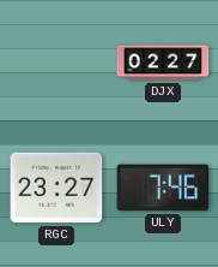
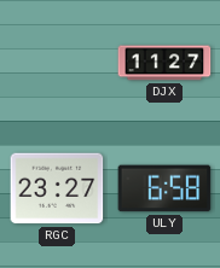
DJX: 02:27 -> 11:27 (164, 63)
ULY: 7:46 -> 6:58 (164, 188)
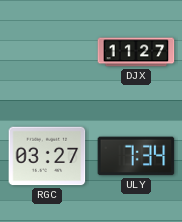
RGC: 23:27 -> 03:27 (47, 156)
ULY: 6:58 -> 7:34 (136, 156)
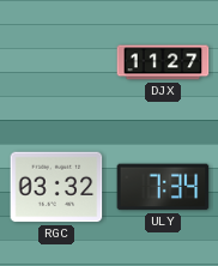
RGC: 03:27 -> 03:32 (56, 187)
